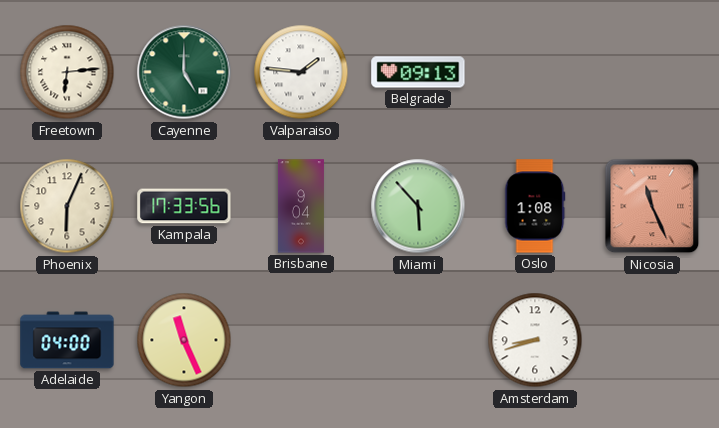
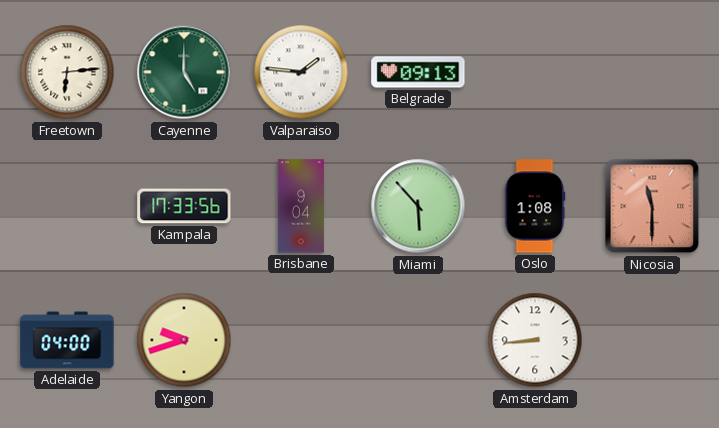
Phoenix: 6:04 -> none (67, 206)
Nicosia: 11:26 -> 11:30 (652, 206)
Yangon: 11:26 -> 9:42 (184, 340)
Amsterdam: 8:42 -> 8:44 (535, 340)
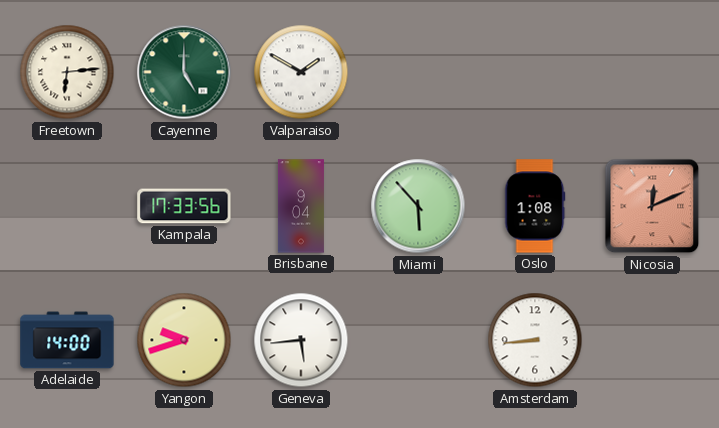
Valparaiso: 1:46 -> 1:50 (301, 72)
Belgrade: 09:13 -> none (418, 72)
Nicosia: 11:30 -> 12:11 (652, 206)
Adelaide: 04:00 -> 14:00 (67, 340)
Geneva: none -> 5:44 (301, 340)
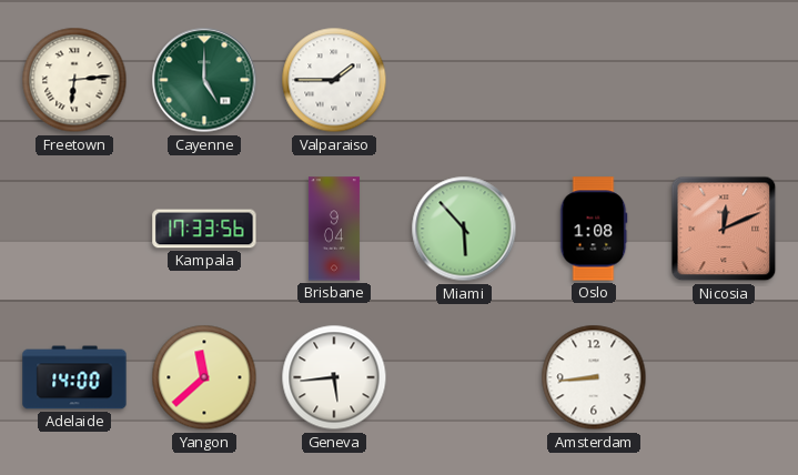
Valparaiso: 1:50 -> 1:45 (334, 80)
Yangon: 9:42 -> 11:38 (204, 377)
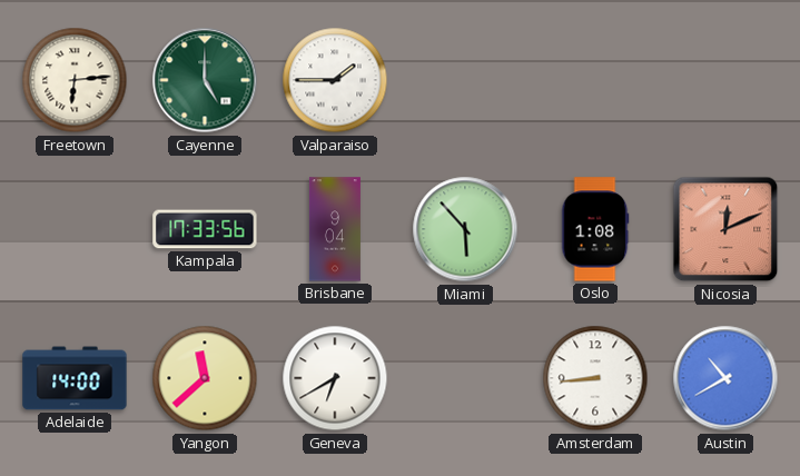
Geneva: 5:44 -> 6:40 (335, 378)
Austin: none -> 10:40 (725, 378)
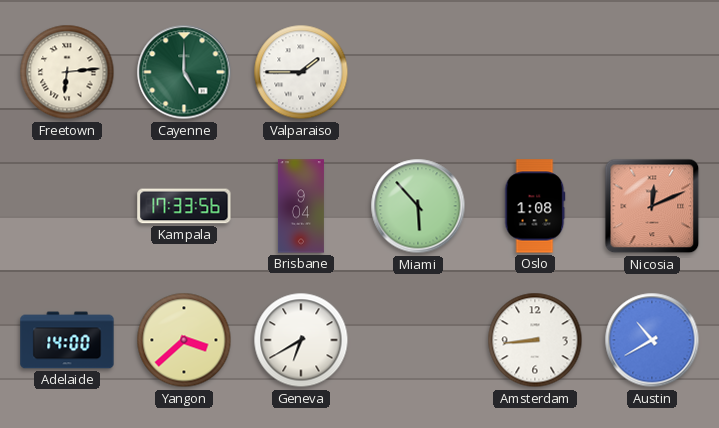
Yangon: 11:38 -> 3:38 (184, 340)
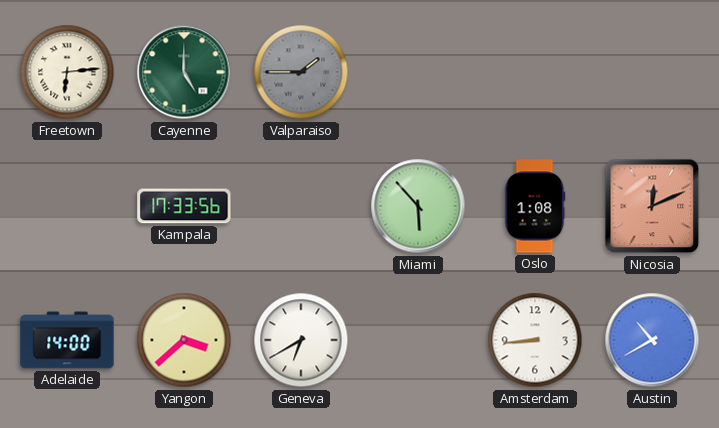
Valparaiso dial: white -> grey (301, 72)
Brisbane: 9:04 -> none (301, 206)
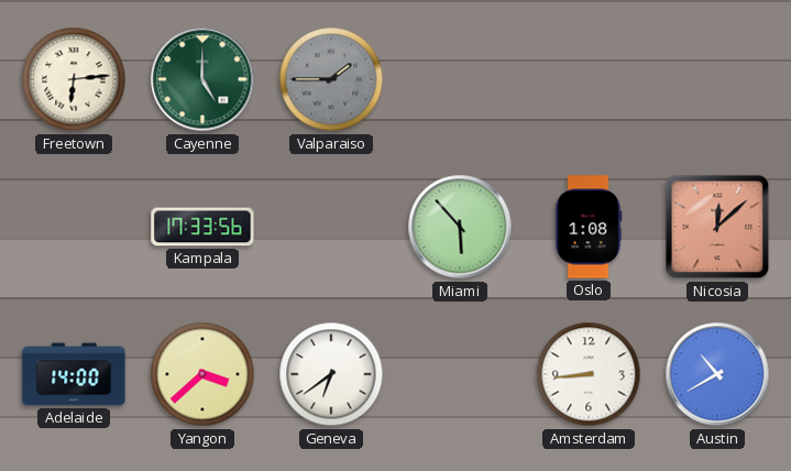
Nicosia: 12:11 -> 12:08 (717, 227)
Geneva: 6:40 -> 6:39 (331, 374)
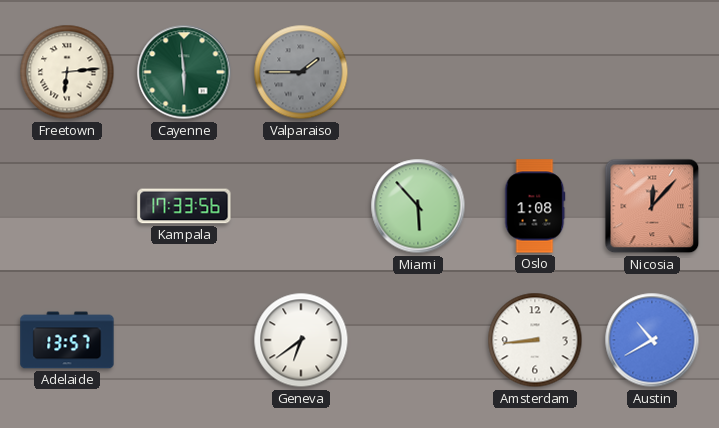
Cayenne: 5:00 -> 5:59 (184, 72)
Nicosia: 12:08 -> 12:07 (652, 206)
Adelaide: 14:00 -> 13:57 (67, 340)
Yangon: 3:38 -> none (202, 374)
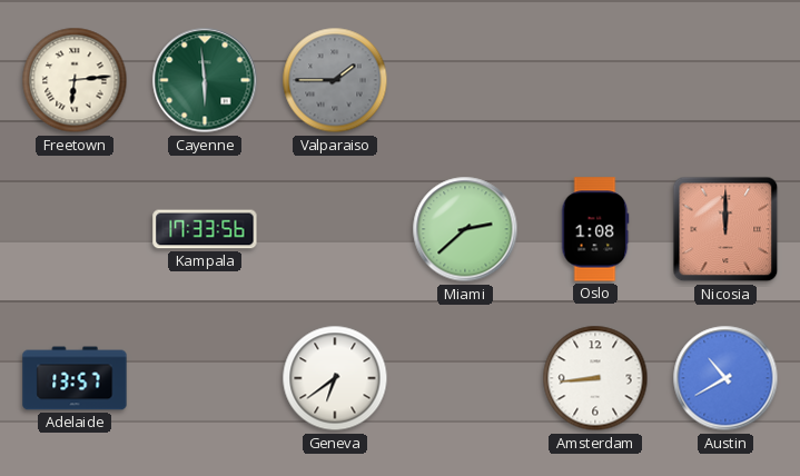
Miami: 5:53 -> 2:38 (465, 229)
Nicosia: 12:07 -> 12:00 (725, 229)
